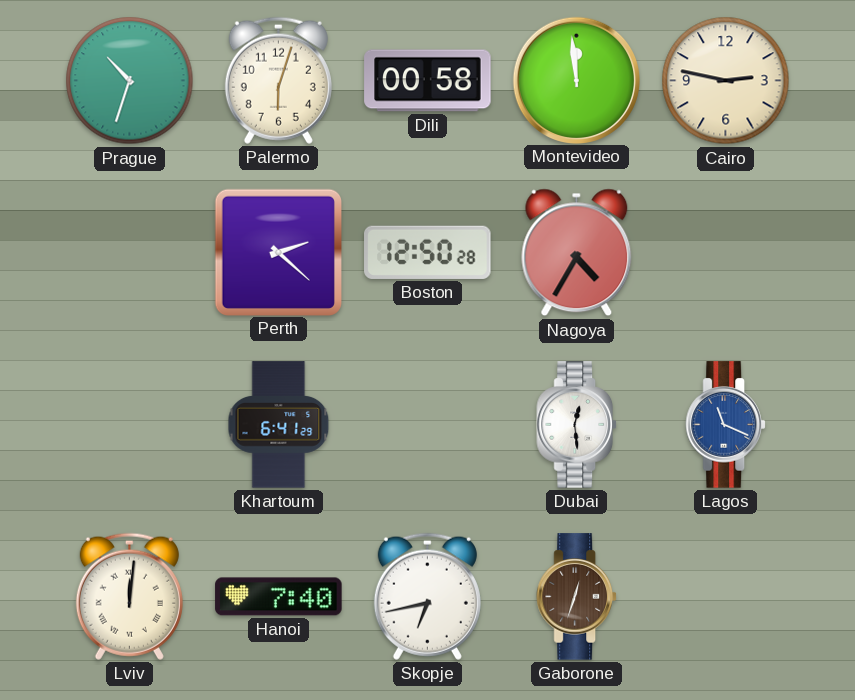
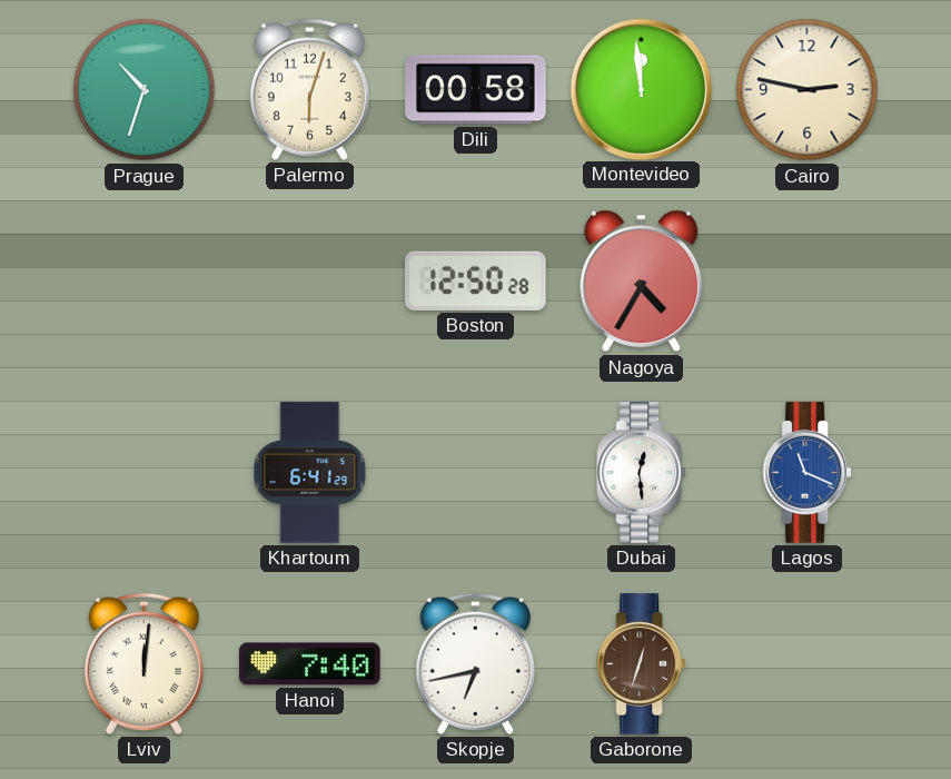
Perth: 2:22 -> none (278, 252)
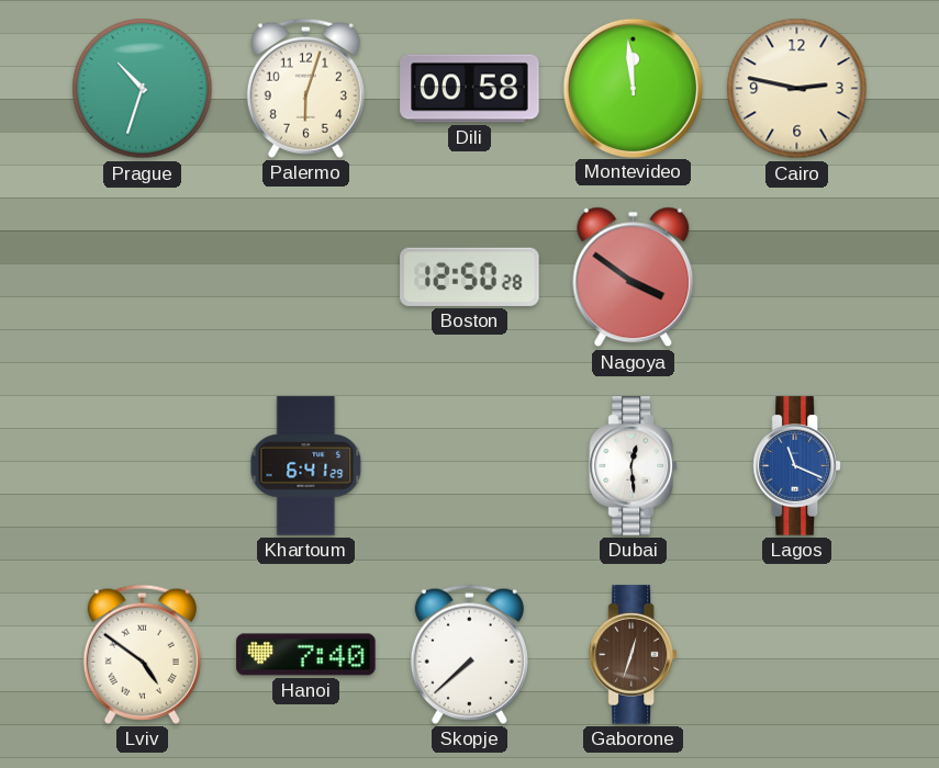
Nagoya: 4:35 -> 3:51 (634, 278)
Lviv: 12:01 -> 4:51 (142, 654)
Skopje: 6:43 -> 7:38 (469, 654)
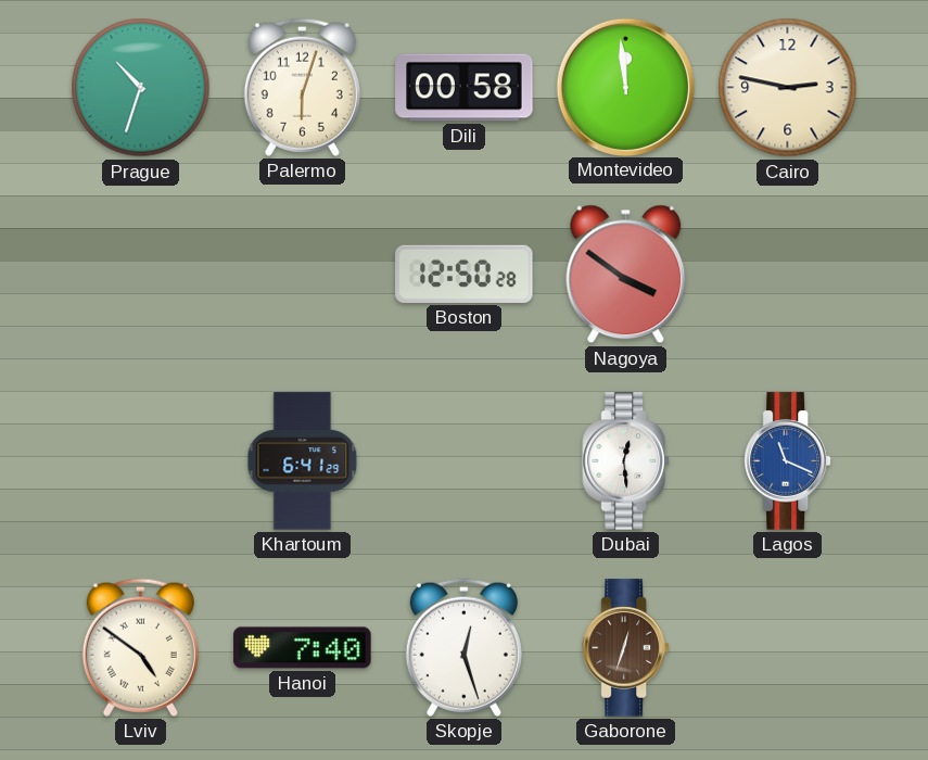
Skopje: 7:38 -> 12:27 (463, 647)
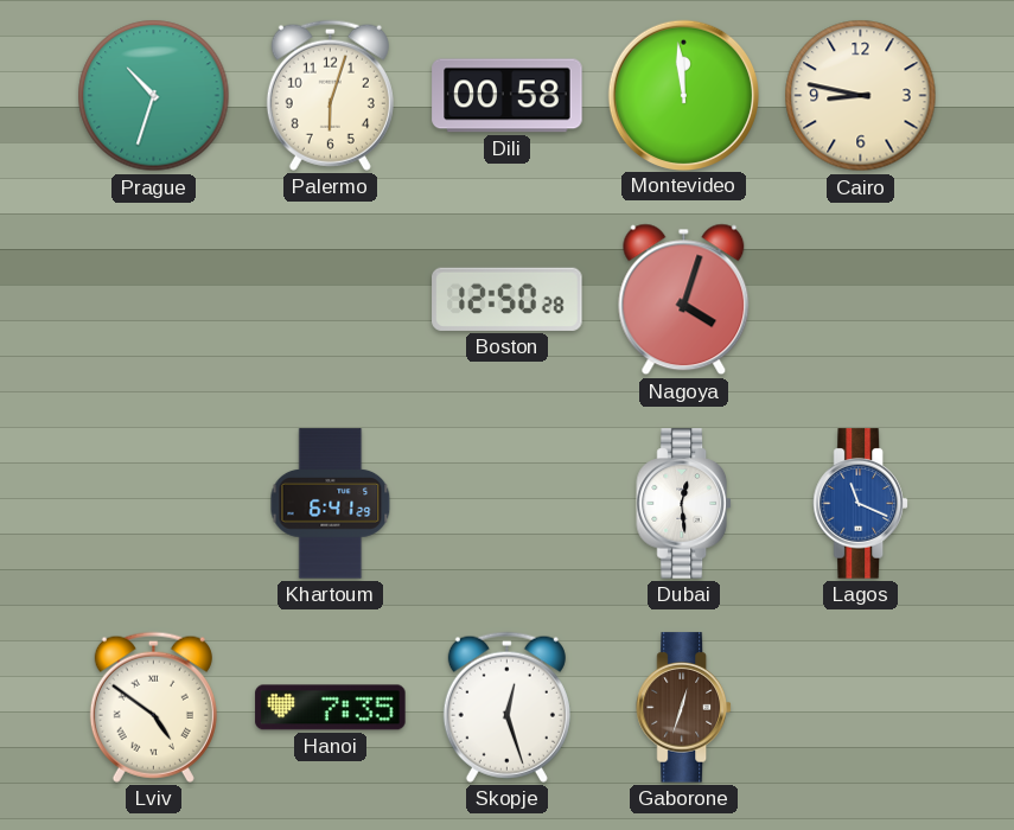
Cairo: 2:47 -> 8:47 (861, 96)
Nagoya: 3:51 -> 4:03 (684, 300)
Hanoi: 7:40 -> 7:35 (331, 708)
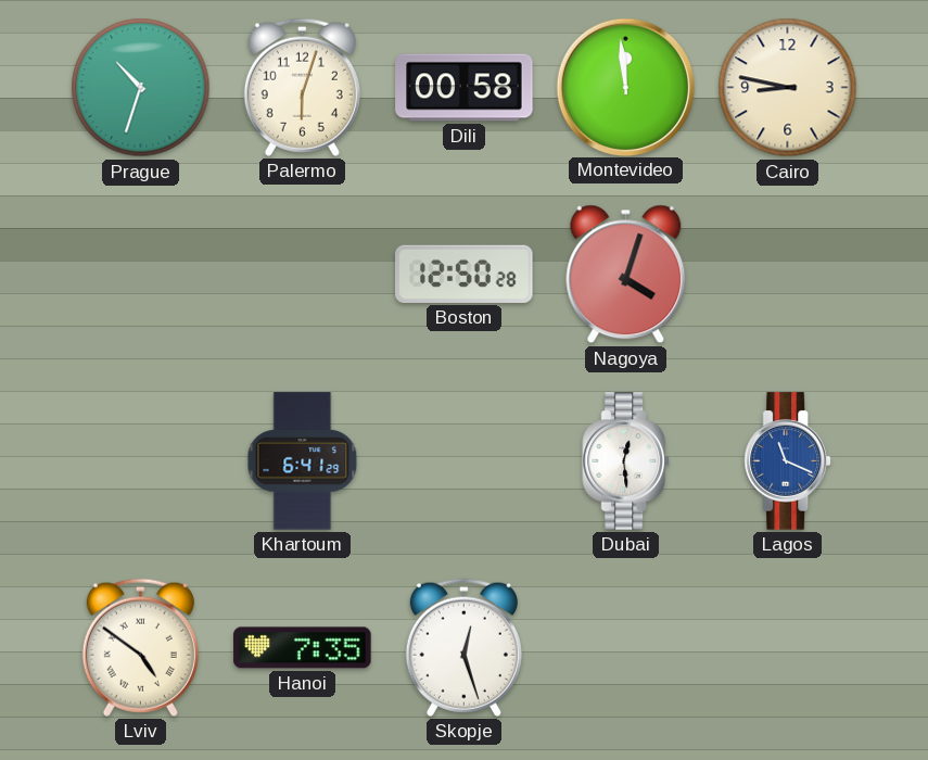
Gaborone: 12:33 -> none (683, 708)
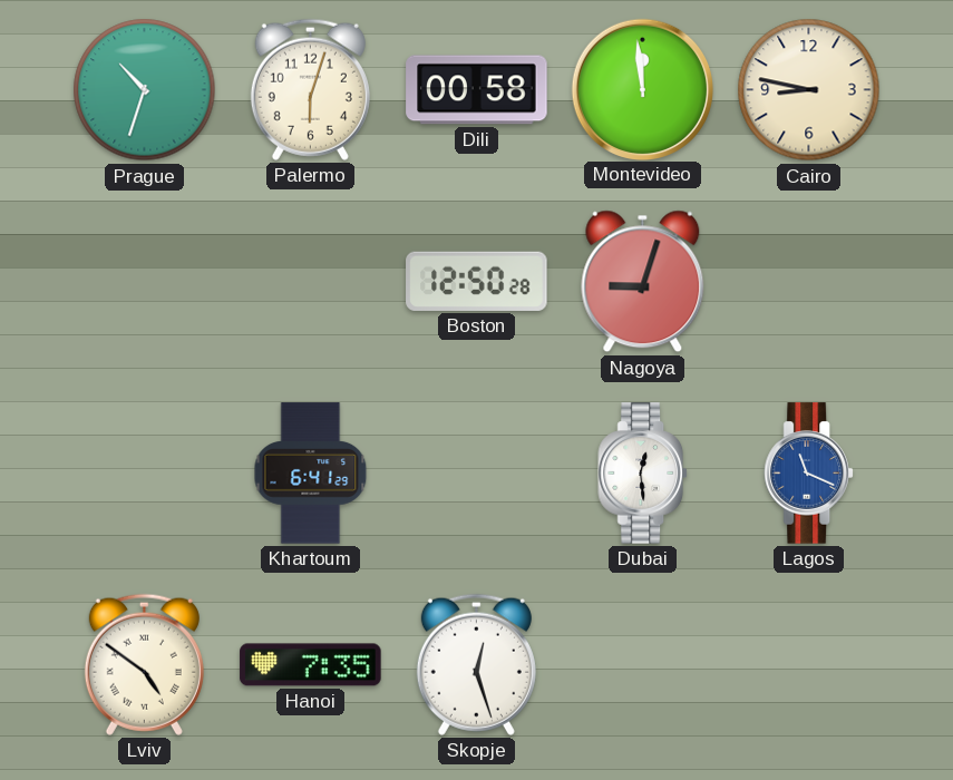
Nagoya: 4:03 -> 9:03 (643, 282)
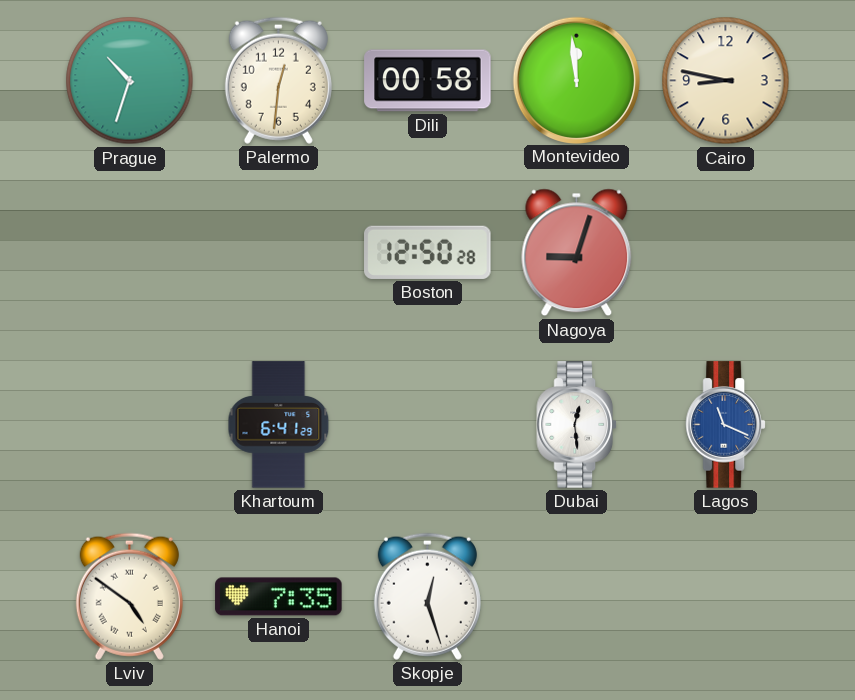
Palermo: 6:03 -> 12:31 (278, 80)
